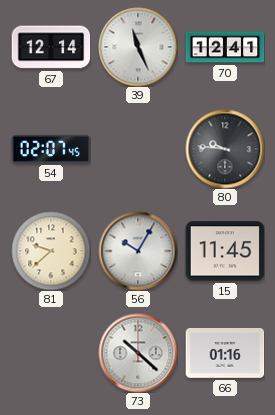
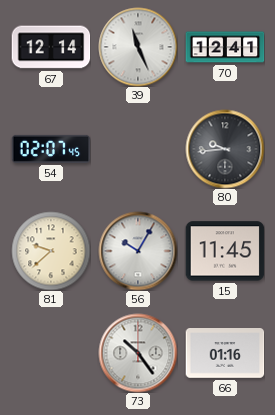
80: 9:46 -> 9:44 (225, 149)
73: 10:22 -> 10:24 (138, 353)
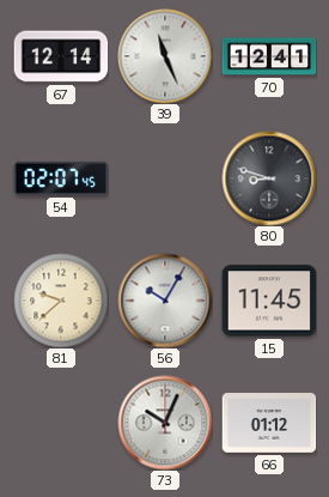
80: 9:44 -> 8:48 (269, 178)
73: 10:24 -> 10:04 (165, 423)
66: 01:16 -> 01:12 (269, 424)
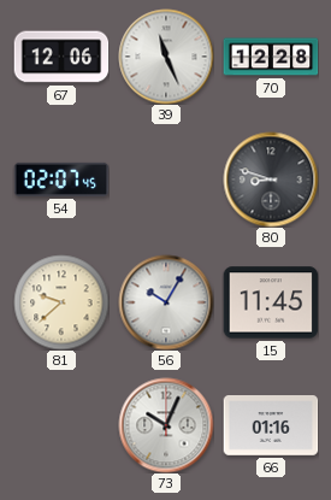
67: 12:14 -> 12:06 (61, 57)
70: 12:41 -> 12:28 (271, 57)
66: 01:12 -> 01:16 (271, 427)
